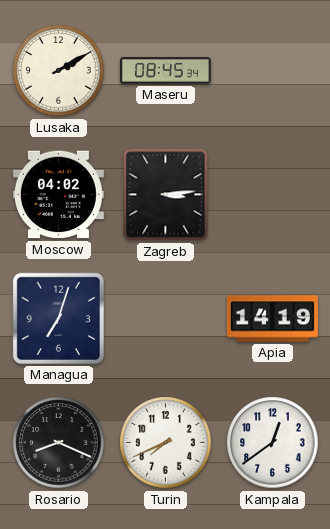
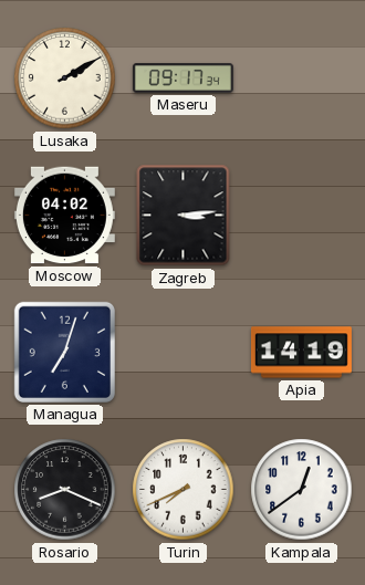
Maseru: 08:45 -> 09:17 (182, 79)
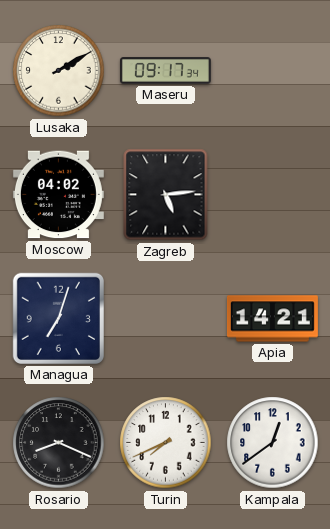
Zagreb: 3:14 -> 5:14 (166, 195)
Apia: 14:19 -> 14:21 (272, 319)
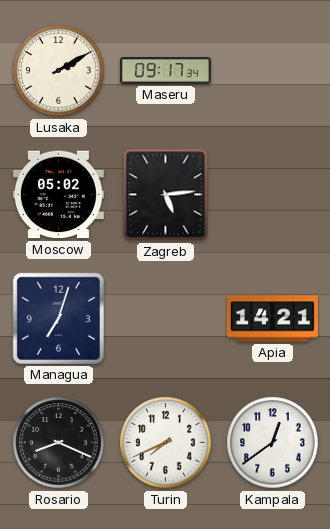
Moscow: 04:02 -> 05:02 (58, 195)
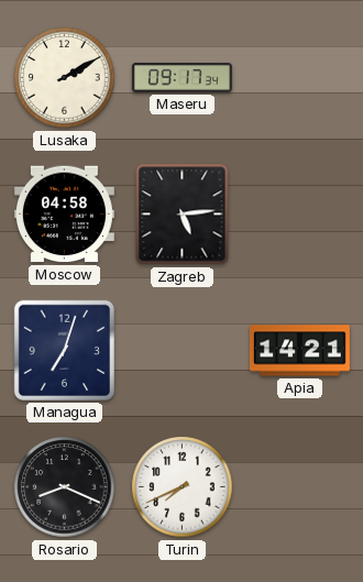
Moscow: 05:02 -> 04:58 (64, 215)
Kampala: 12:39 -> none (273, 443)
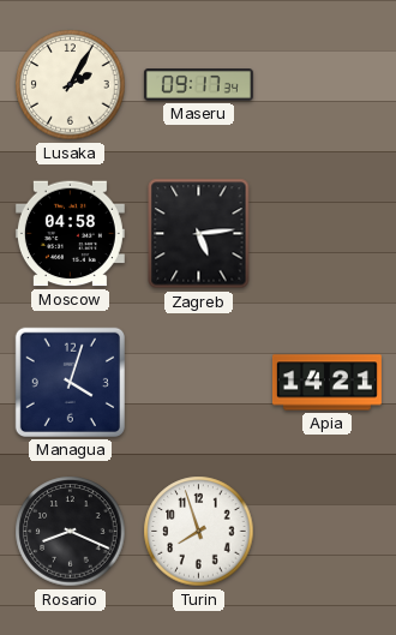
Lusaka: 2:10 -> 2:05 (71, 85)
Managua: 7:03 -> 4:03 (70, 382)
Turin: 7:41 -> 7:57 (199, 532)
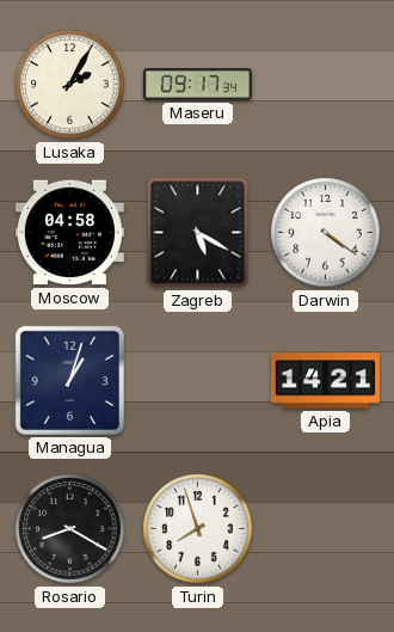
Zagreb: 5:14 -> 5:20 (198, 233)
Darwin: none -> 4:21 (326, 233)
Managua: 4:03 -> 1:03 (69, 380)
Rosario: 8:19 -> 8:20 (70, 529)
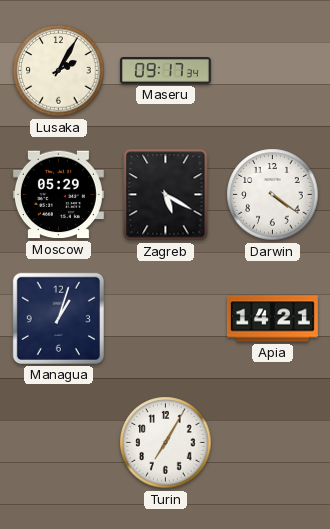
Moscow: 04:58 -> 05:29 (58, 195)
Rosario: 8:20 -> none (70, 529)
Turin: 7:57 -> 7:05 (166, 443)
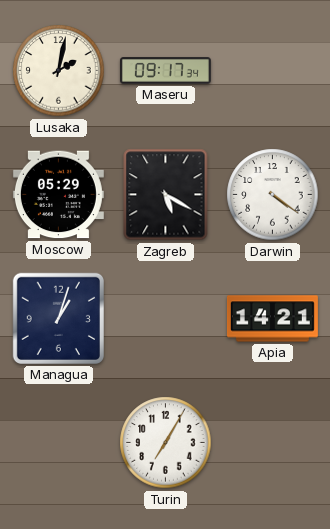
Lusaka: 2:05 -> 2:02 (59, 71)
